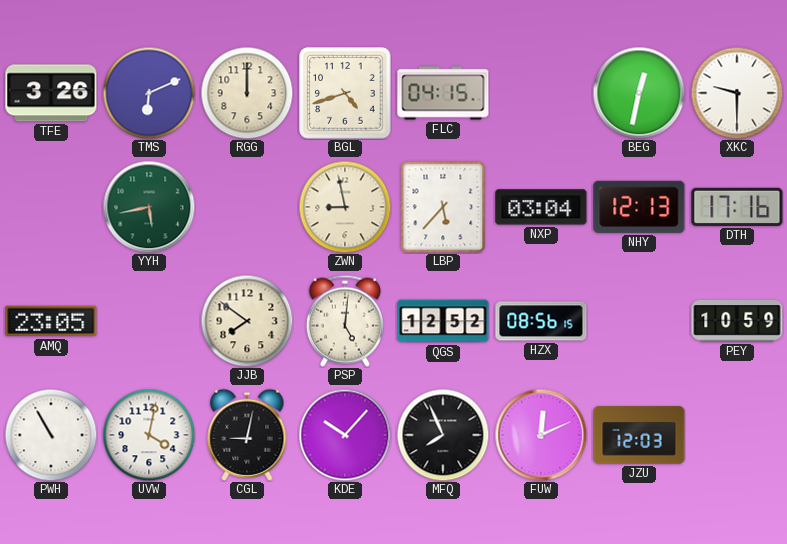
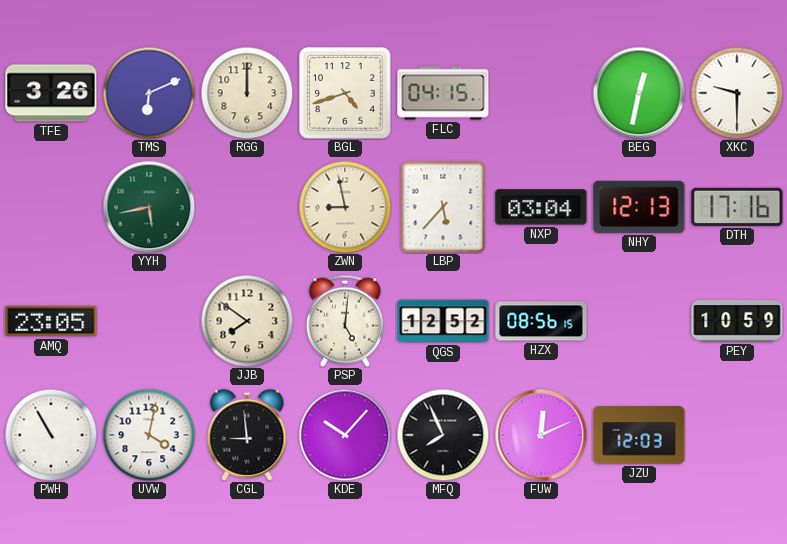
CGL: 9:02 -> 8:59 (247, 435)
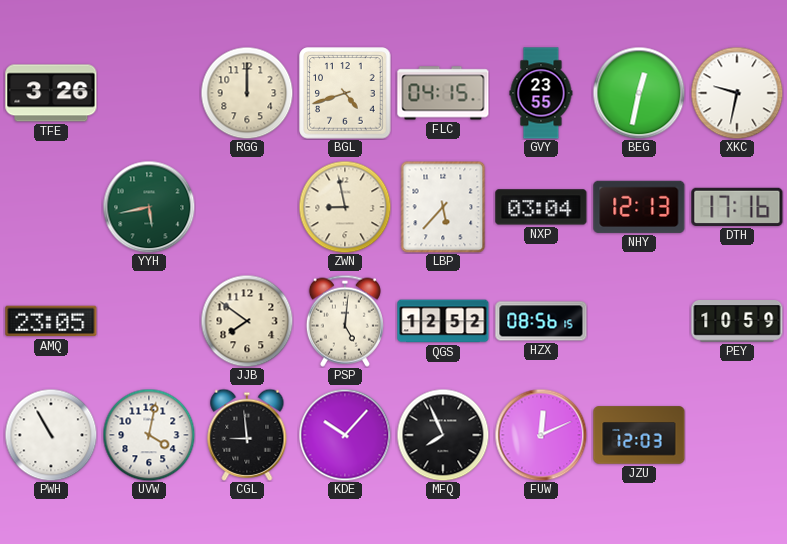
TMS: 6:11 -> none (149, 93)
GVY: none -> 23:55 (541, 93)
XKC: 9:30 -> 9:32 (737, 93)
